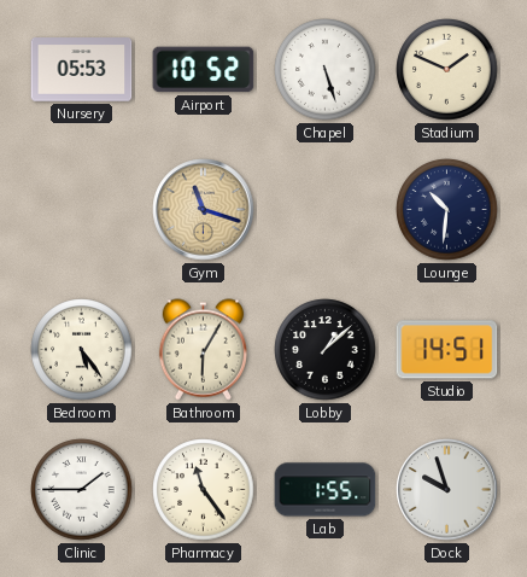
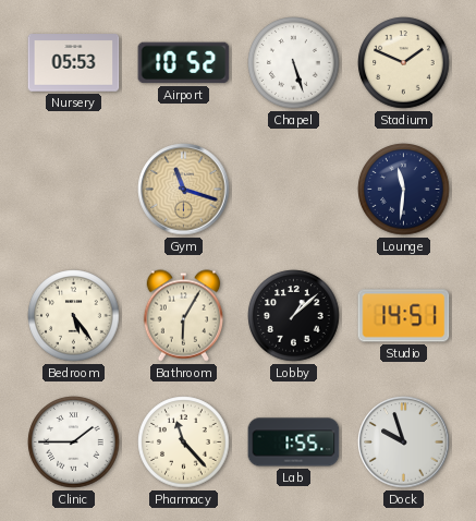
Lounge: 10:31 -> 11:31 (404, 190)
Pharmacy: 11:24 -> 11:23 (184, 443)
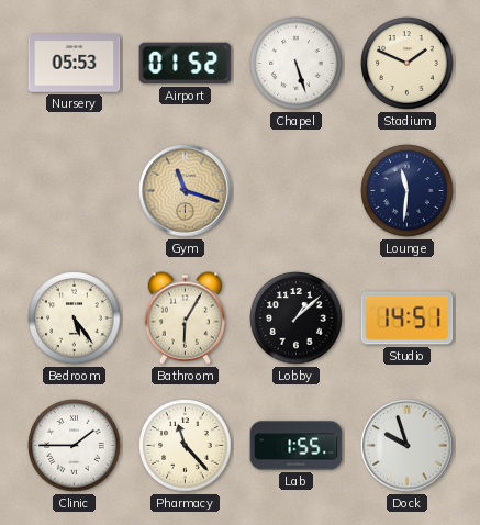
Airport: 10:52 -> 01:52 (186, 64)
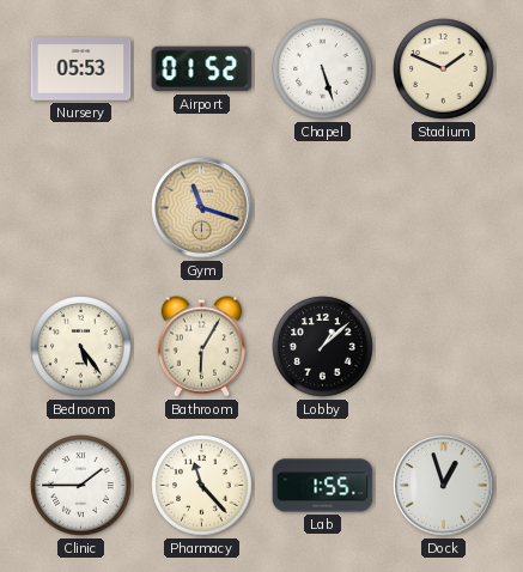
Lounge: 11:31 -> none (408, 191)
Studio: 14:51 -> none (408, 319)
Dock: 9:57 -> 12:57 (444, 486)
